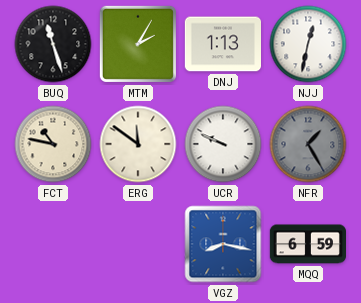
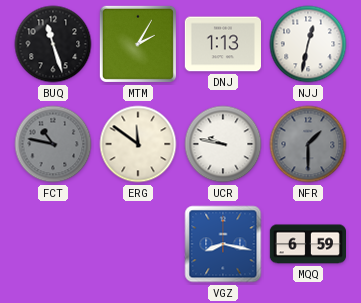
FCT dial: cream -> grey (53, 144)
UCR: 9:49 -> 9:47 (223, 144)
NFR: 1:25 -> 1:30 (308, 144)
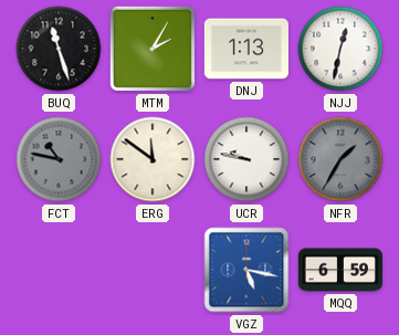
NFR: 1:30 -> 1:35 (340, 159)
VGZ: 8:17 -> 5:17 (246, 270)
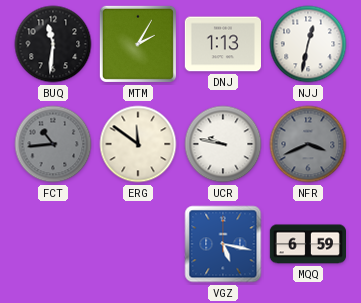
BUQ: 11:27 -> 11:31 (53, 44)
FCT: 10:47 -> 10:44 (53, 144)
NFR: 1:35 -> 3:41 (308, 144)
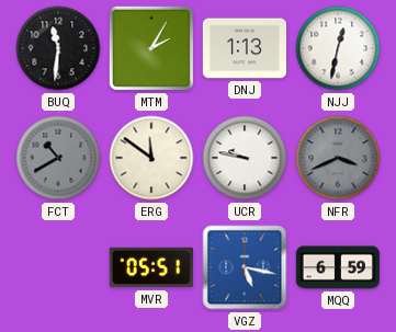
FCT: 10:44 -> 10:40 (58, 158)
MVR: none -> 05:51 (151, 267)
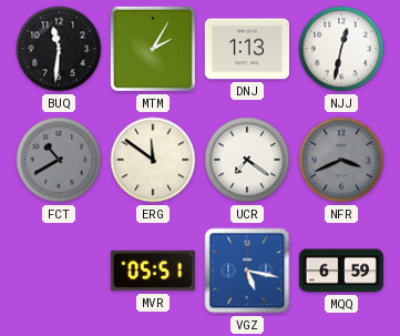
UCR: 9:47 -> 7:21 (247, 160)
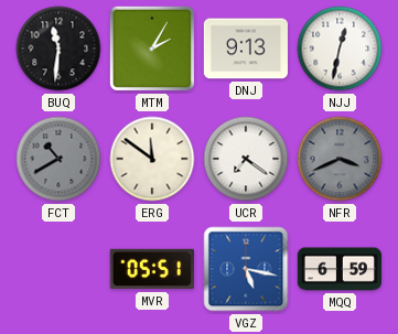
DNJ: 1:13 -> 9:13 (245, 49)
